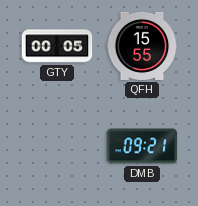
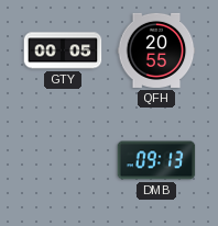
QFH: 15:55 -> 20:55 (156, 50)
DMB: 09:21 -> 09:13 (156, 160)
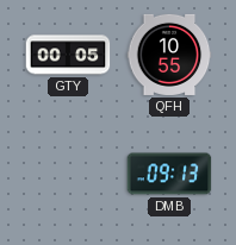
QFH: 20:55 -> 10:55 (169, 55)
